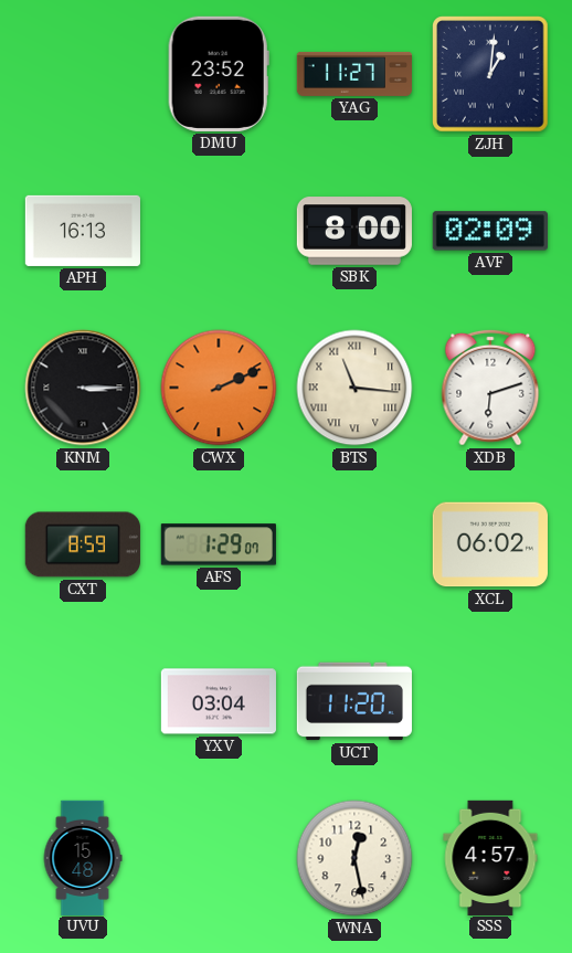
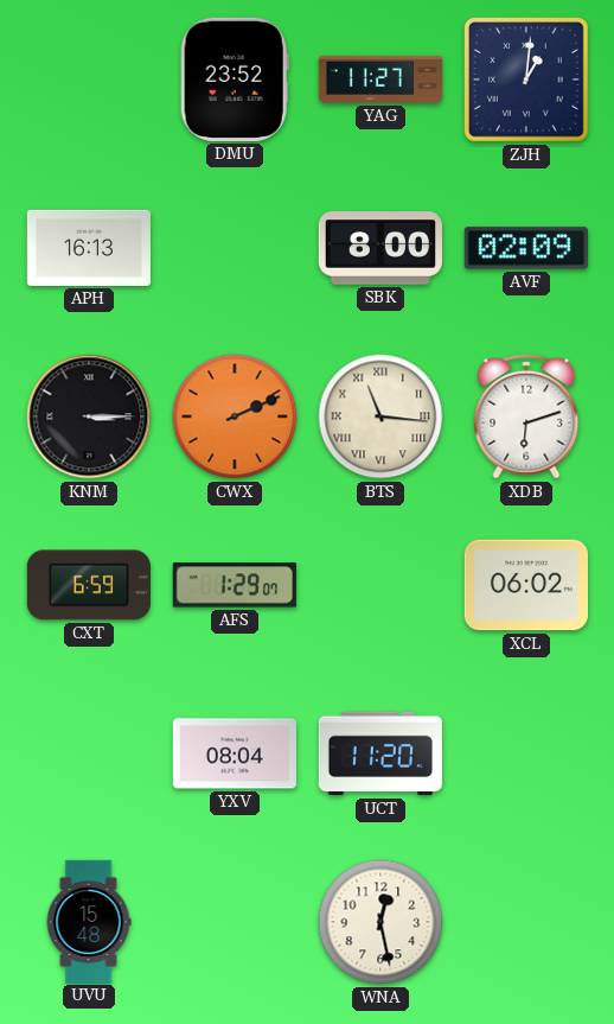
CXT: 8:59 -> 6:59 (89, 585)
YXV: 03:04 -> 08:04 (235, 753)
SSS: 4:57 -> none (490, 857)
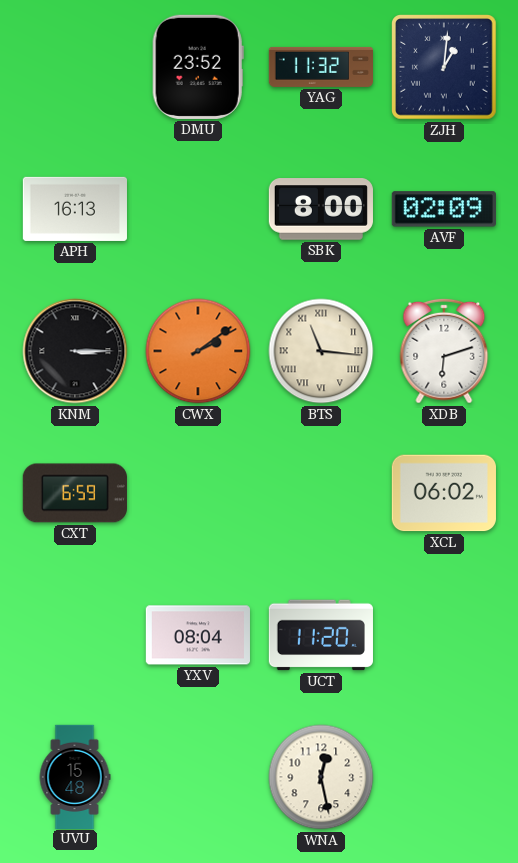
YAG: 11:27 -> 11:32 (320, 67)
CWX: 2:11 -> 2:09 (198, 351)
AFS: 1:29 -> none (235, 585)
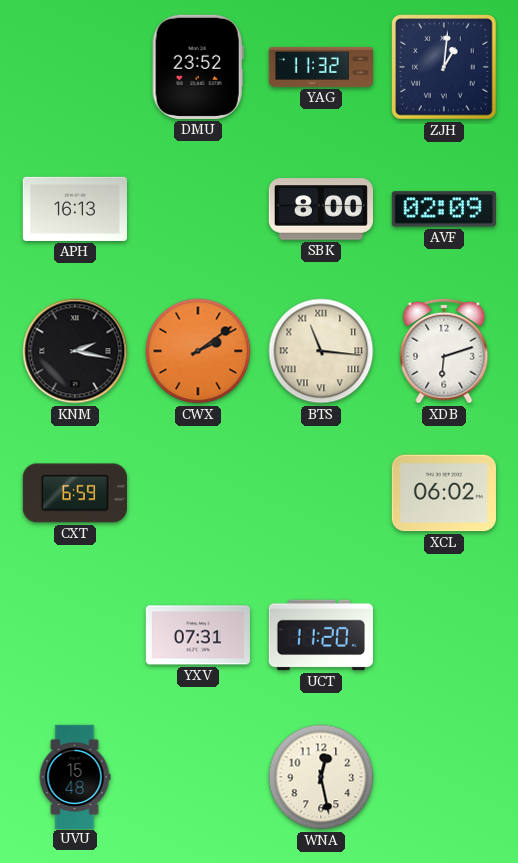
KNM: 3:15 -> 2:17 (75, 351)
YXV: 08:04 -> 07:31 (198, 635)
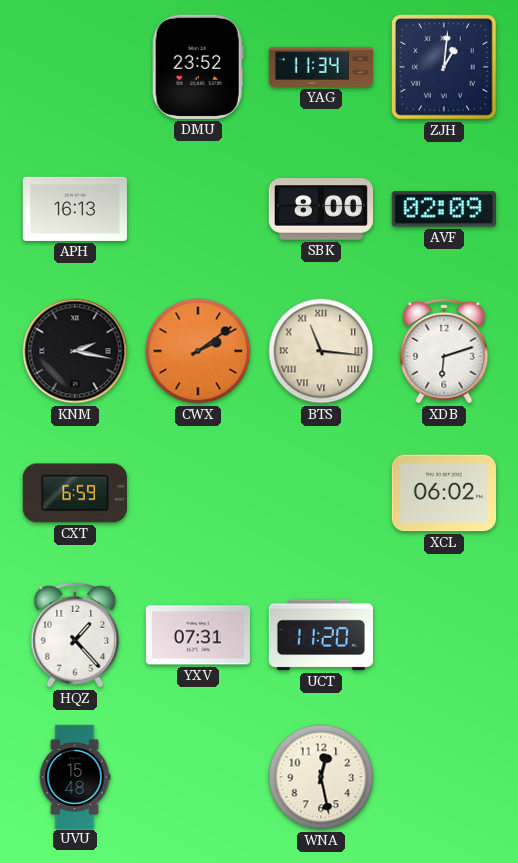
YAG: 11:32 -> 11:34 (320, 67)
HQZ: none -> 1:23 (75, 635)
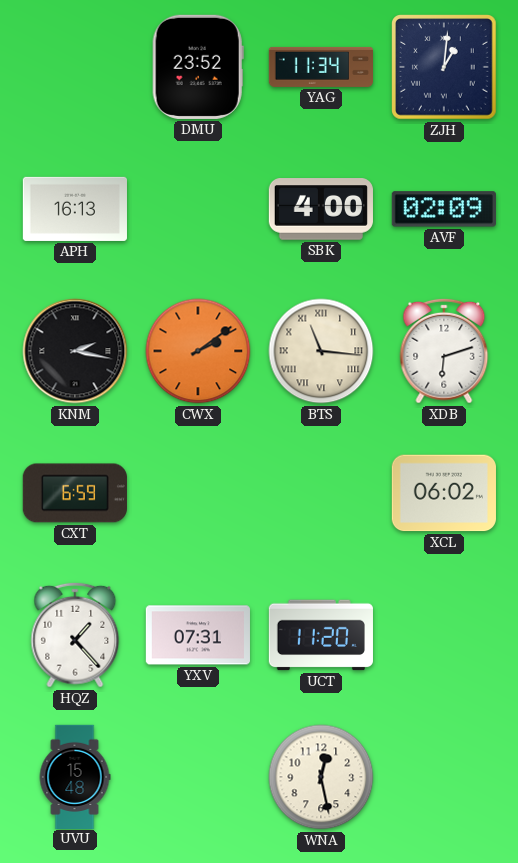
SBK: 8:00 -> 4:00 (321, 209)
